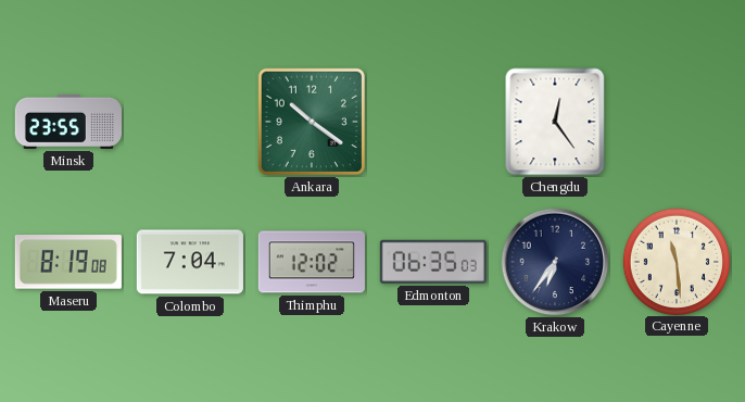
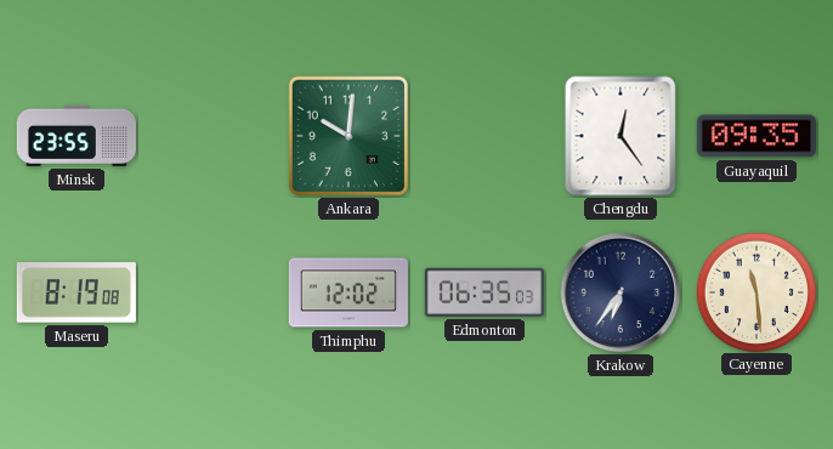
Ankara: 10:21 -> 10:01 (348, 136)
Guayaquil: none -> 09:35 (756, 136)
Colombo: 7:04 -> none (190, 262)
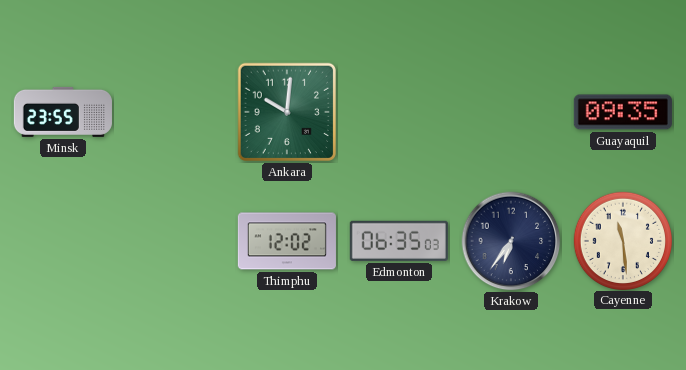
Chengdu: 12:24 -> none (620, 136)
Maseru: 8:19 -> none (76, 292)
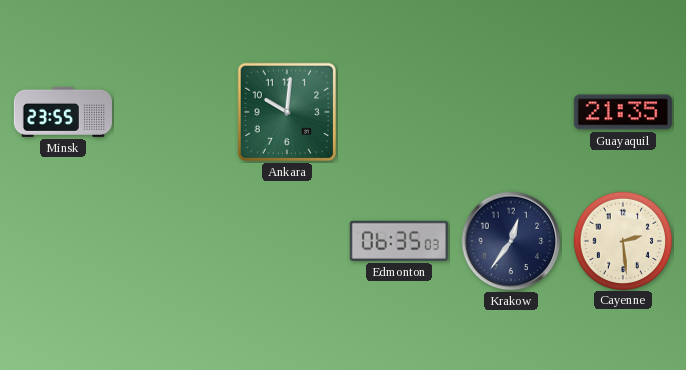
Guayaquil: 09:35 -> 21:35 (623, 112)
Thimphu: 12:02 -> none (287, 241)
Krakow: 6:36 -> 12:36 (511, 241)
Cayenne: 11:29 -> 2:29 (622, 240)
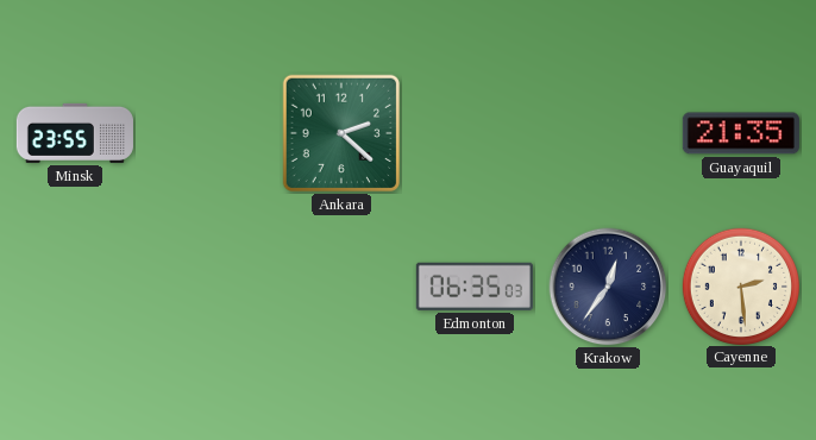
Ankara: 10:01 -> 2:22 (341, 133)
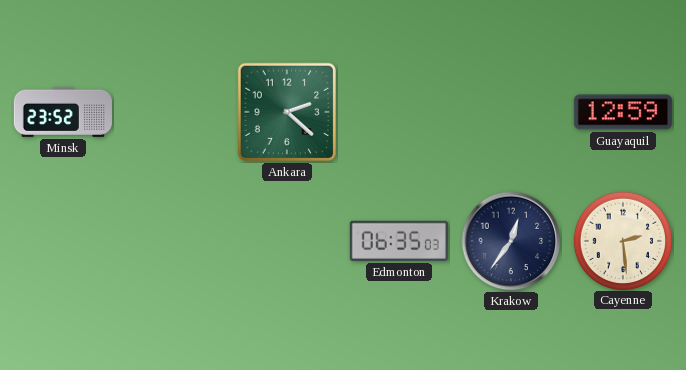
Minsk: 23:55 -> 23:52 (63, 112)
Guayaquil: 21:35 -> 12:59 (623, 112)
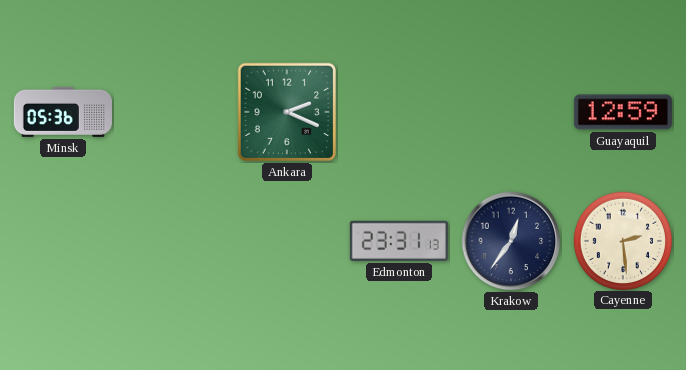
Minsk: 23:52 -> 05:36 (63, 112)
Ankara: 2:22 -> 2:19 (287, 112)
Edmonton: 06:35 -> 23:31 (399, 241)
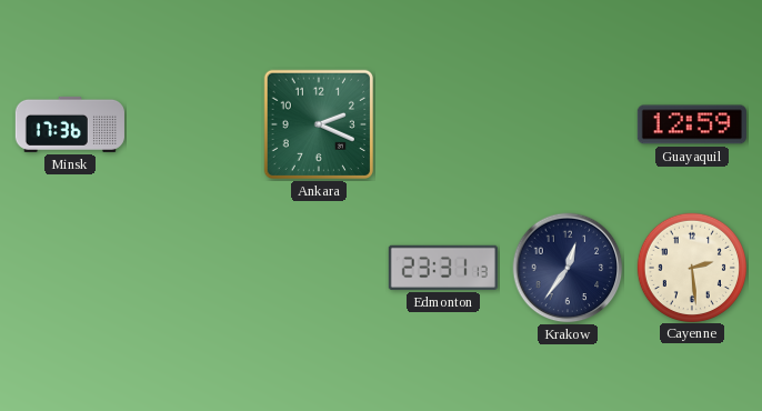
Minsk: 05:36 -> 17:36 (70, 124)
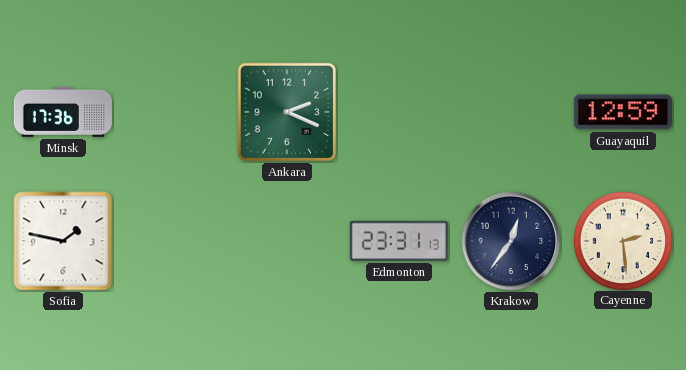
Sofia: none -> 1:47 (63, 241)
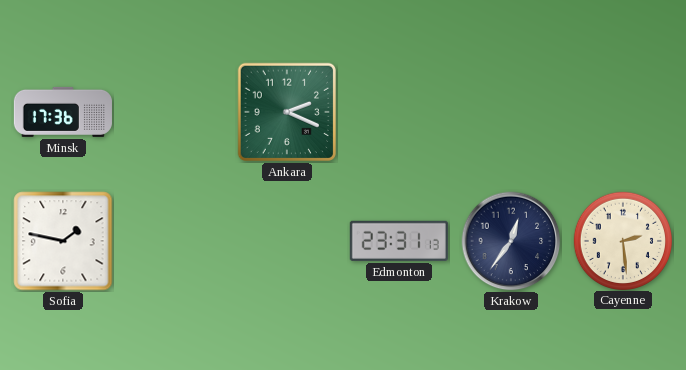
Guayaquil: 12:59 -> none (623, 112)
